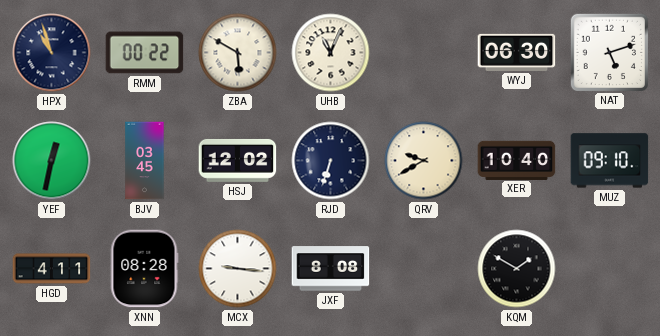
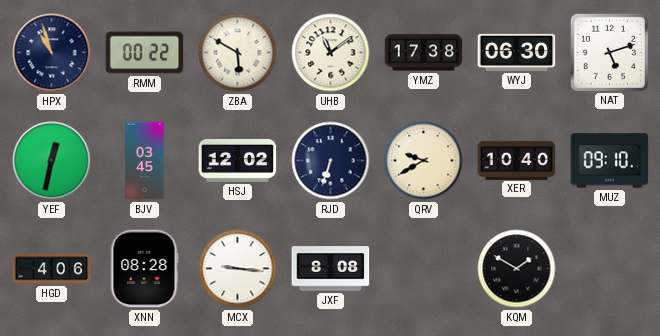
UHB: 11:04 -> 11:09 (331, 53)
YMZ: none -> 17:38 (424, 53)
HGD: 4:11 -> 4:06 (52, 269)
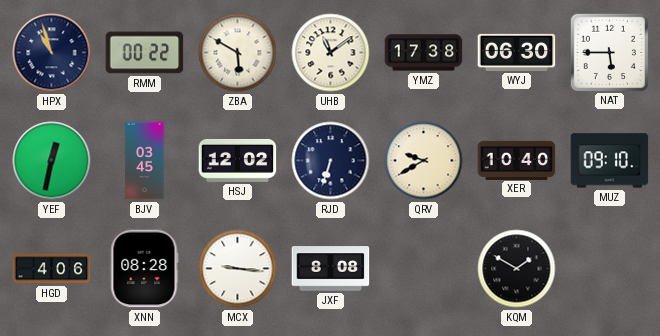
NAT: 5:12 -> 5:45 (609, 52)
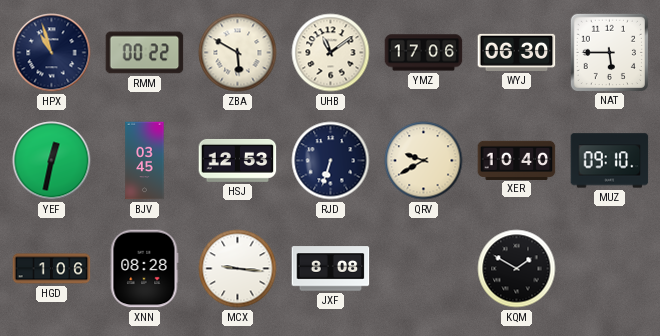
YMZ: 17:38 -> 17:06 (424, 53)
HSJ: 12:02 -> 12:53 (238, 160)
HGD: 4:06 -> 1:06 (52, 269)
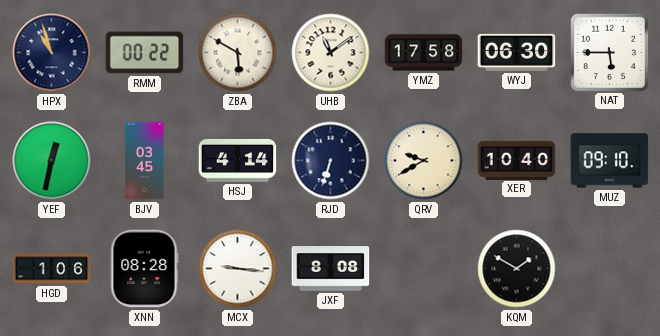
YMZ: 17:06 -> 17:58 (424, 53)
HSJ: 12:53 -> 4:14 (238, 160)
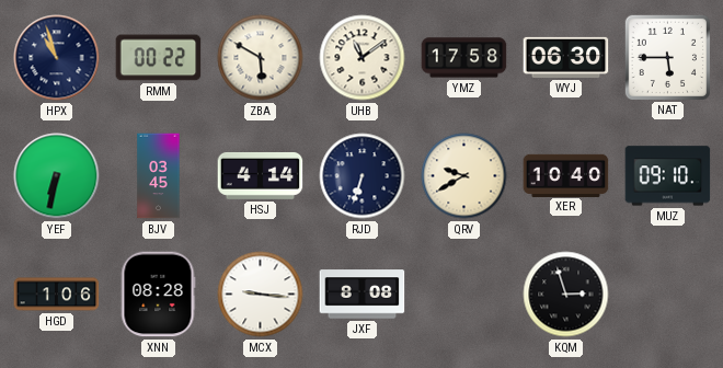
YEF: 12:32 -> 6:32 (57, 176)
KQM: 1:50 -> 2:57 (566, 295)
